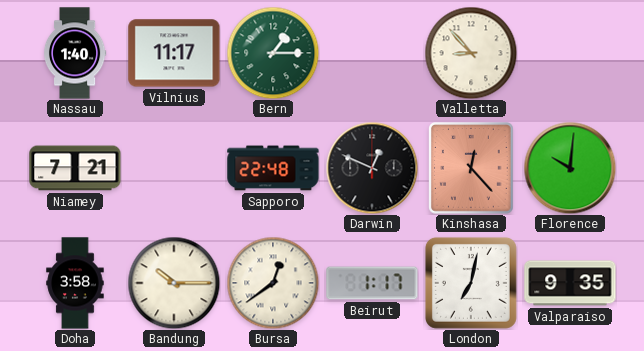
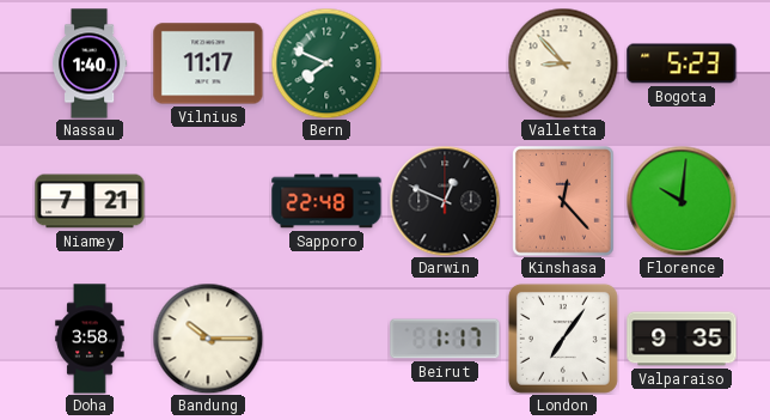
Bern: 1:15 -> 7:49 (326, 63)
Bogota: none -> 5:23 (682, 63)
Bursa: 12:39 -> none (273, 283)
London: 7:02 -> 7:06 (563, 339)
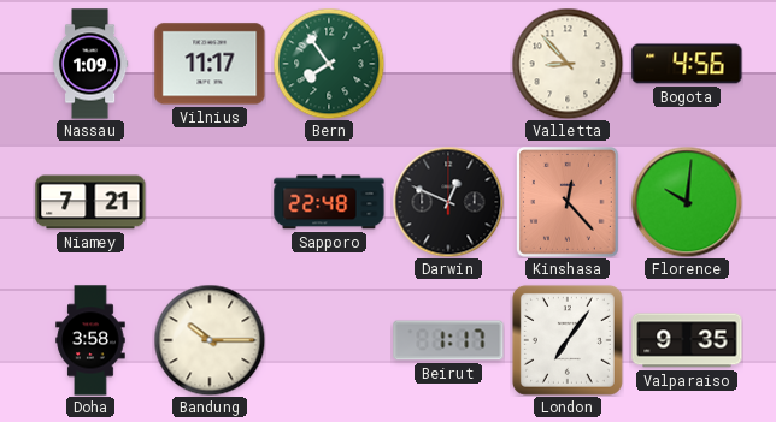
Nassau: 1:40 -> 1:09 (90, 64)
Bern: 7:49 -> 7:54 (329, 64)
Bogota: 5:23 -> 4:56 (687, 64)
